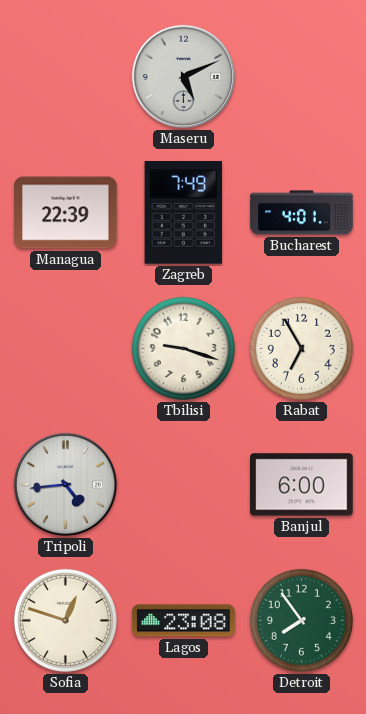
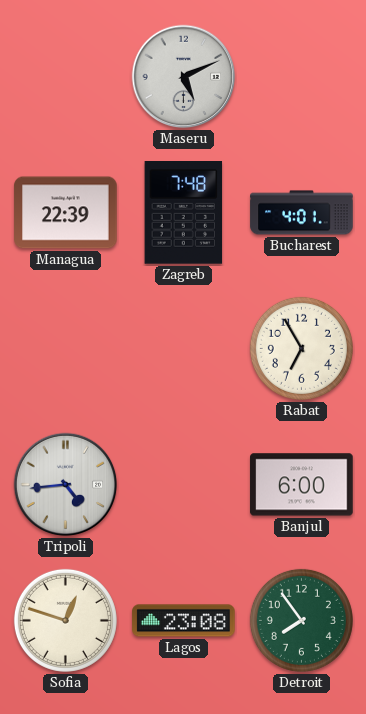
Zagreb: 7:49 -> 7:48 (184, 213)
Tbilisi: 9:18 -> none (183, 348)
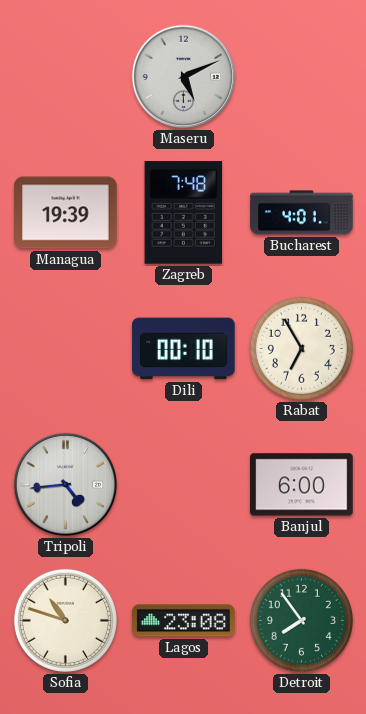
Managua: 22:39 -> 19:39 (66, 213)
Dili: none -> 00:10 (184, 349)
Sofia: 12:48 -> 10:48 (65, 620)
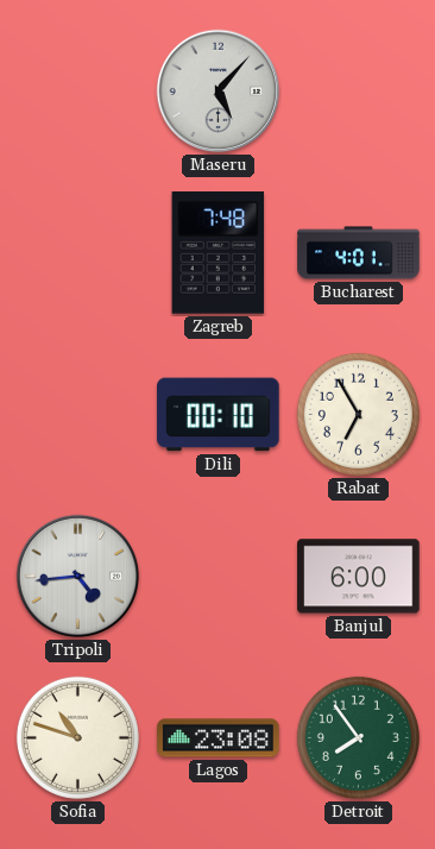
Maseru: 5:11 -> 5:07 (219, 92)
Managua: 19:39 -> none (66, 213)
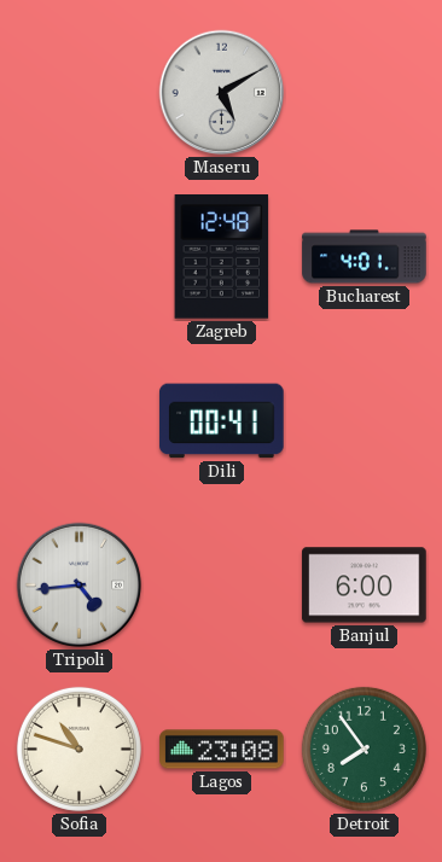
Maseru: 5:07 -> 5:10 (222, 93)
Zagreb: 7:48 -> 12:48 (222, 257)
Dili: 00:10 -> 00:41 (222, 421)
Rabat: 6:55 -> none (358, 414)
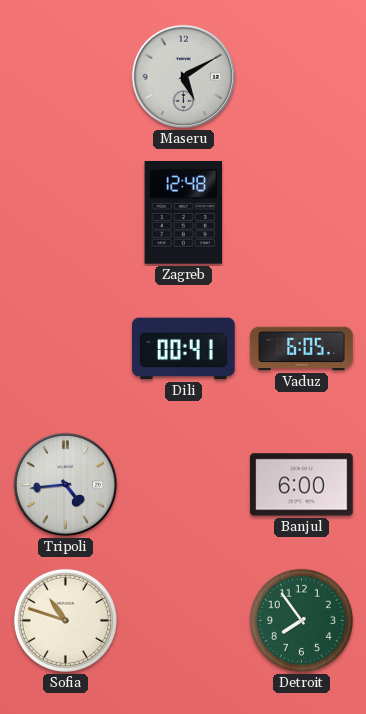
Bucharest: 4:01 -> none (365, 257)
Vaduz: none -> 6:05 (302, 349)
Lagos: 23:08 -> none (222, 750)
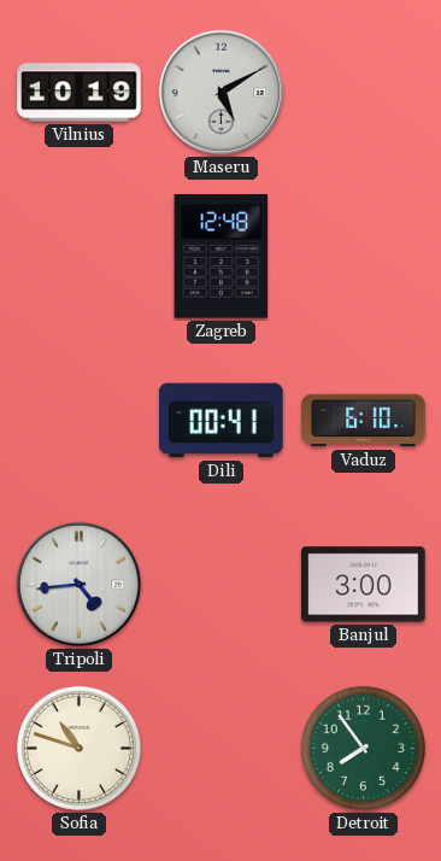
Vilnius: none -> 10:19 (80, 93)
Vaduz: 6:05 -> 6:10 (364, 421)
Banjul: 6:00 -> 3:00 (364, 585)
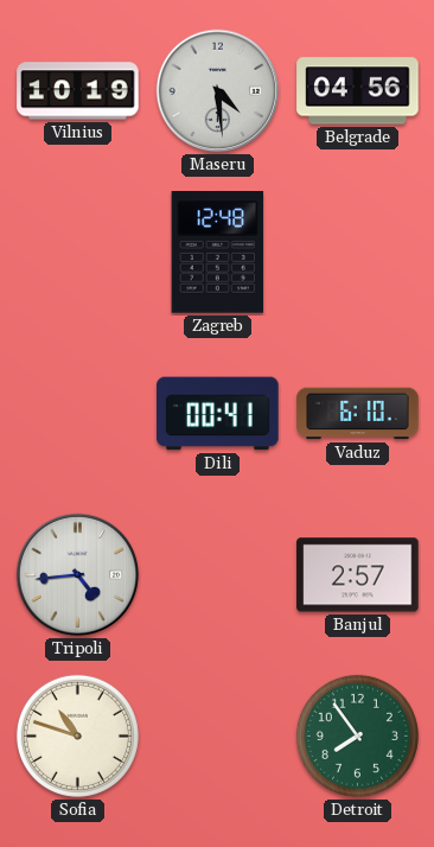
Maseru: 5:10 -> 4:29 (218, 91)
Belgrade: none -> 04:56 (358, 91)
Banjul: 3:00 -> 2:57 (358, 575)
